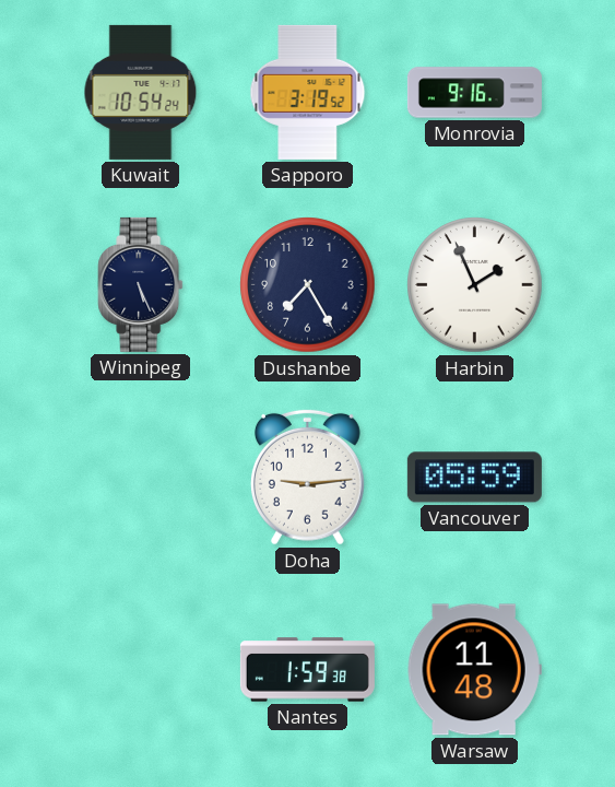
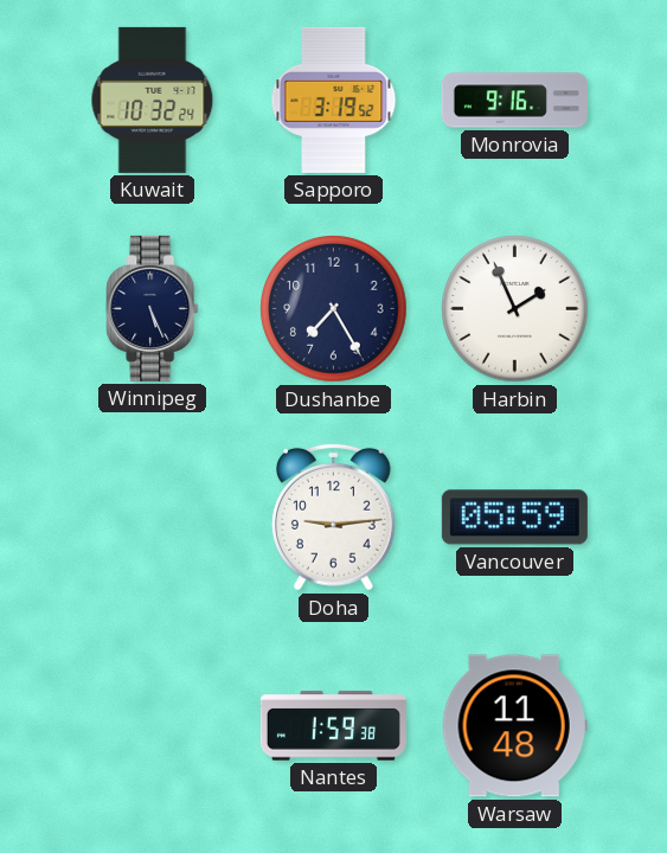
Kuwait: 10:54 -> 10:32 (153, 100)
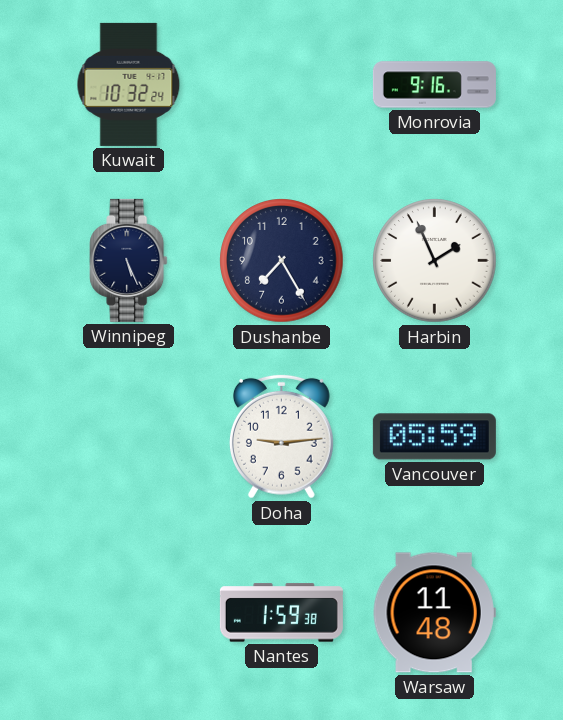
Sapporo: 3:19 -> none (334, 100)
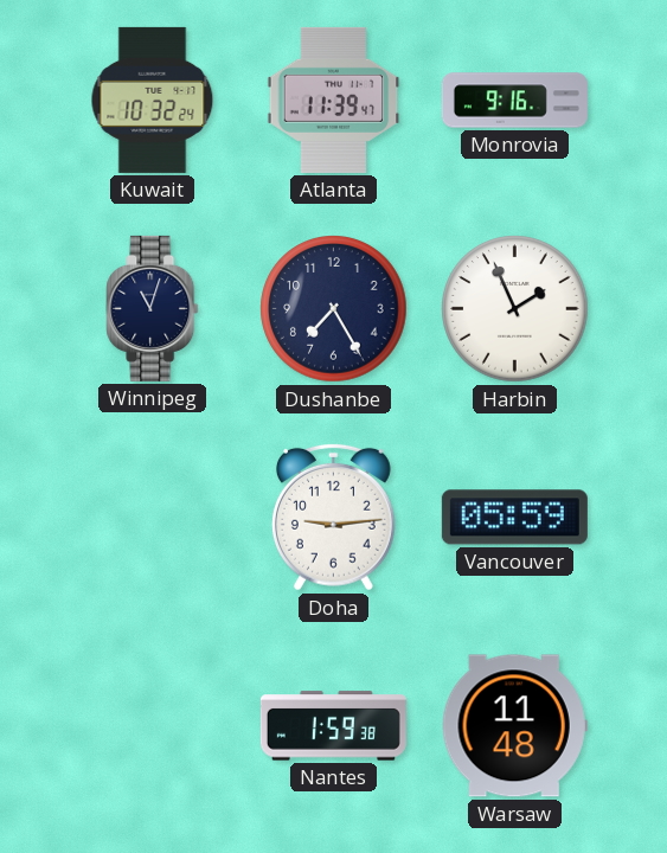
Atlanta: none -> 11:39 (334, 100)
Winnipeg: 5:26 -> 11:03 (153, 308)
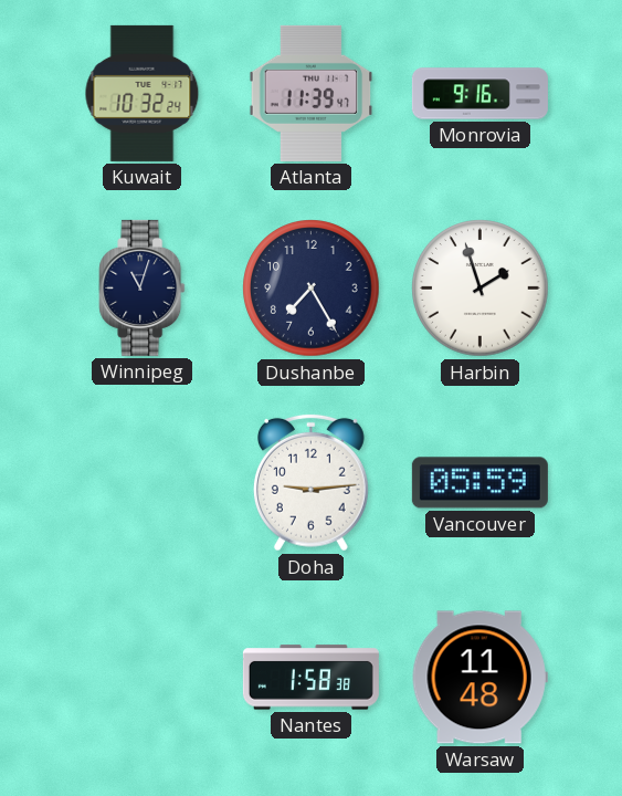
Harbin: 1:56 -> 1:57 (481, 289)
Nantes: 1:59 -> 1:58 (310, 678)
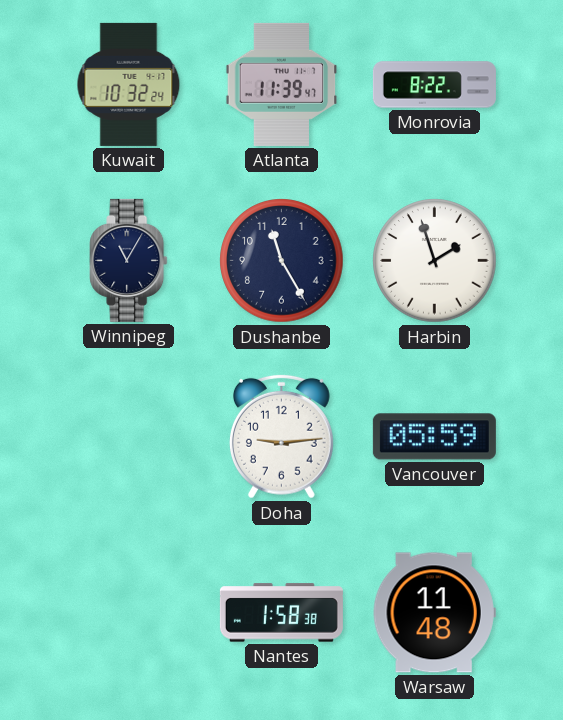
Monrovia: 9:16 -> 8:22 (434, 85)
Winnipeg: 11:03 -> 11:05 (129, 260)
Dushanbe: 7:25 -> 11:25 (282, 261)
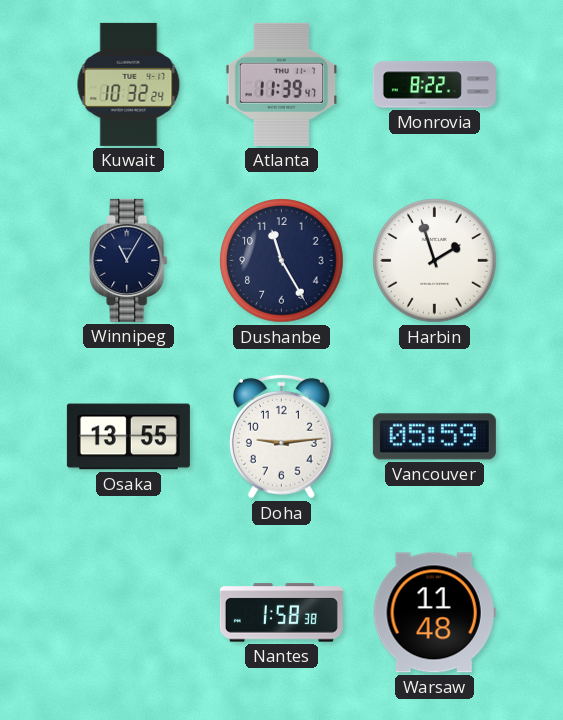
Osaka: none -> 13:55 (128, 437)
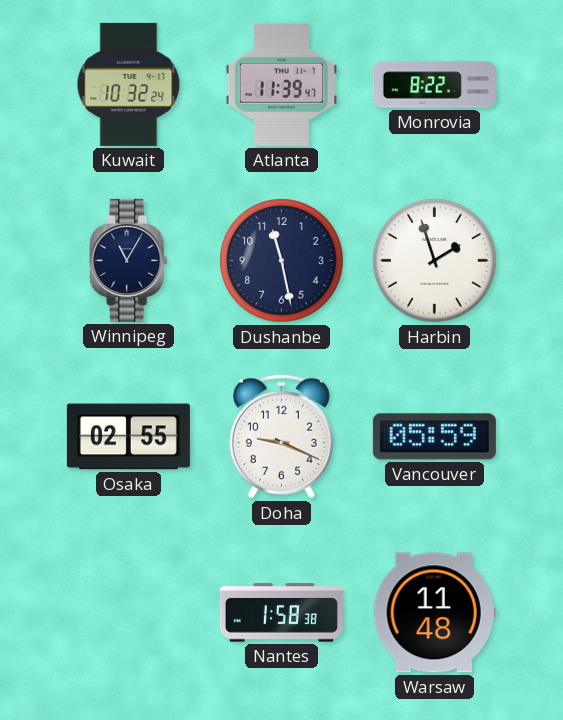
Dushanbe: 11:25 -> 11:28 (282, 261)
Osaka: 13:55 -> 02:55 (128, 437)
Doha: 9:14 -> 9:19 (281, 436)
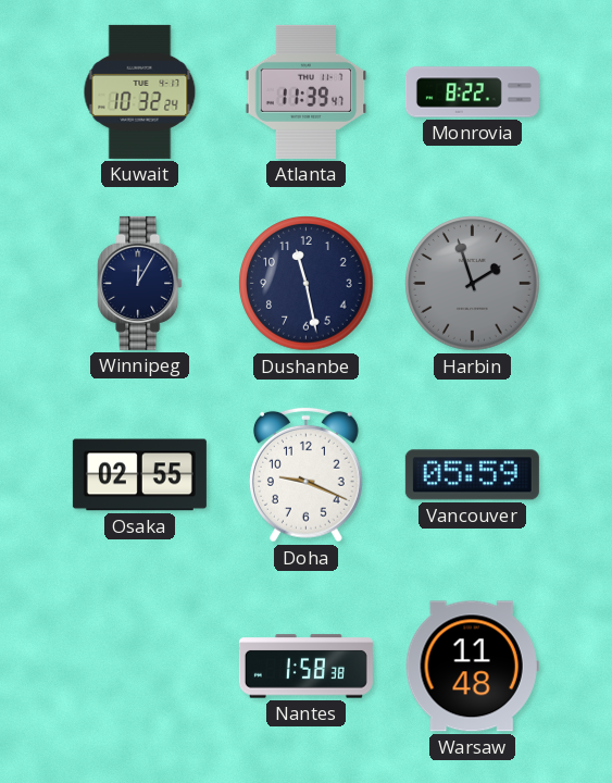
Winnipeg: 11:05 -> 12:05 (140, 283)
Harbin dial: white -> grey (473, 284)
